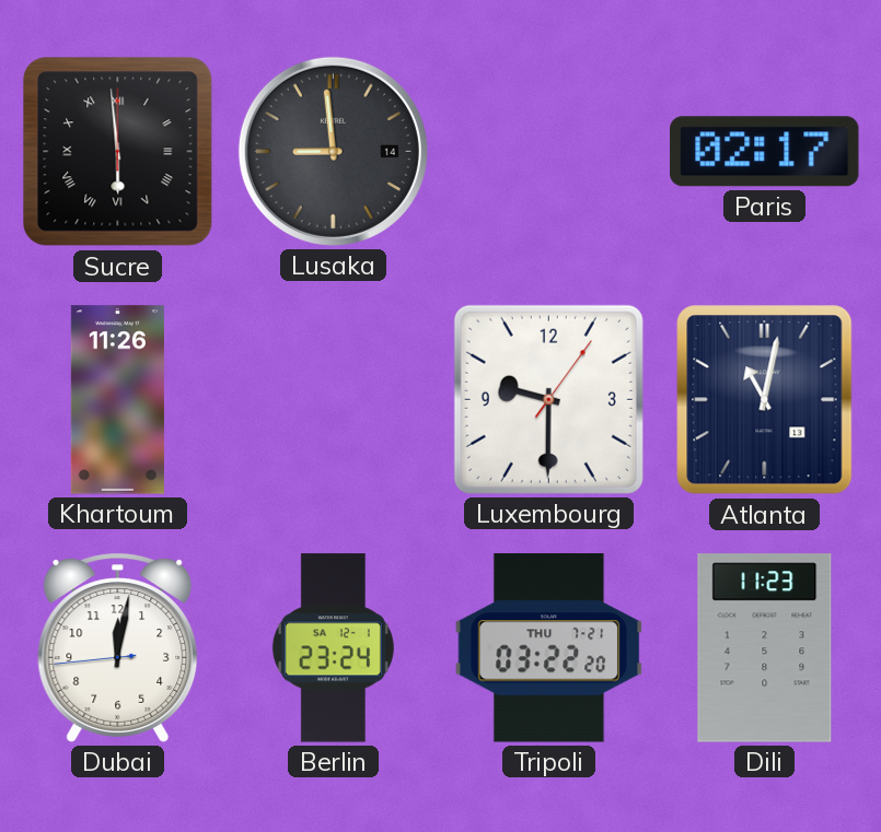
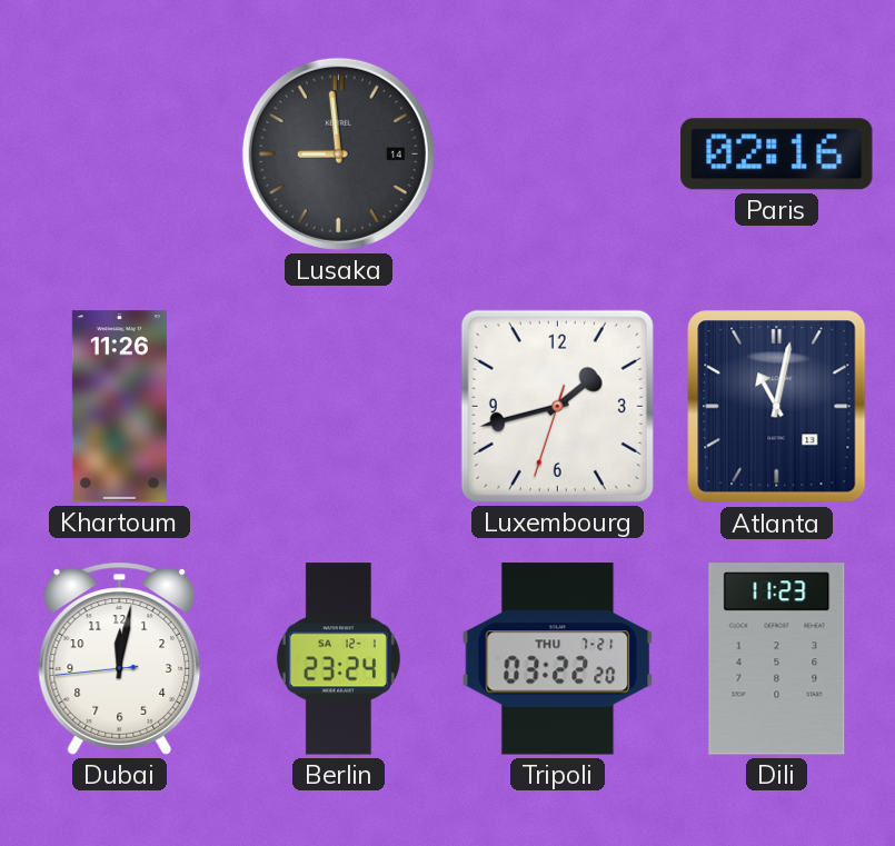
Sucre: 5:59 -> none (118, 152)
Paris: 02:17 -> 02:16 (777, 155)
Luxembourg: 9:30 -> 1:42 (557, 406)
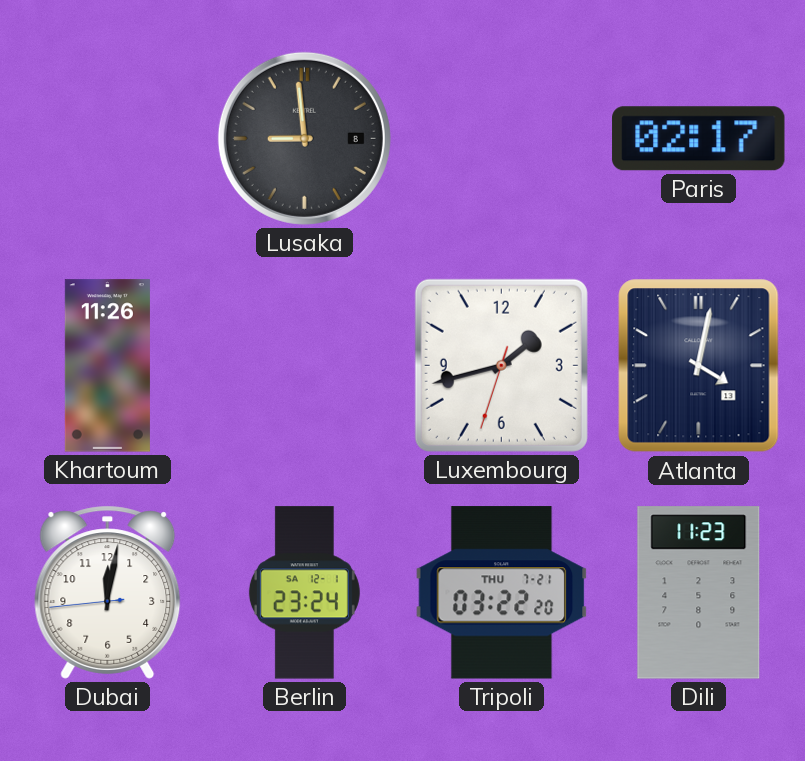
Lusaka date: 14 -> 8 (304, 138)
Paris: 02:16 -> 02:17 (699, 139)
Atlanta: 11:02 -> 4:02 (699, 366)
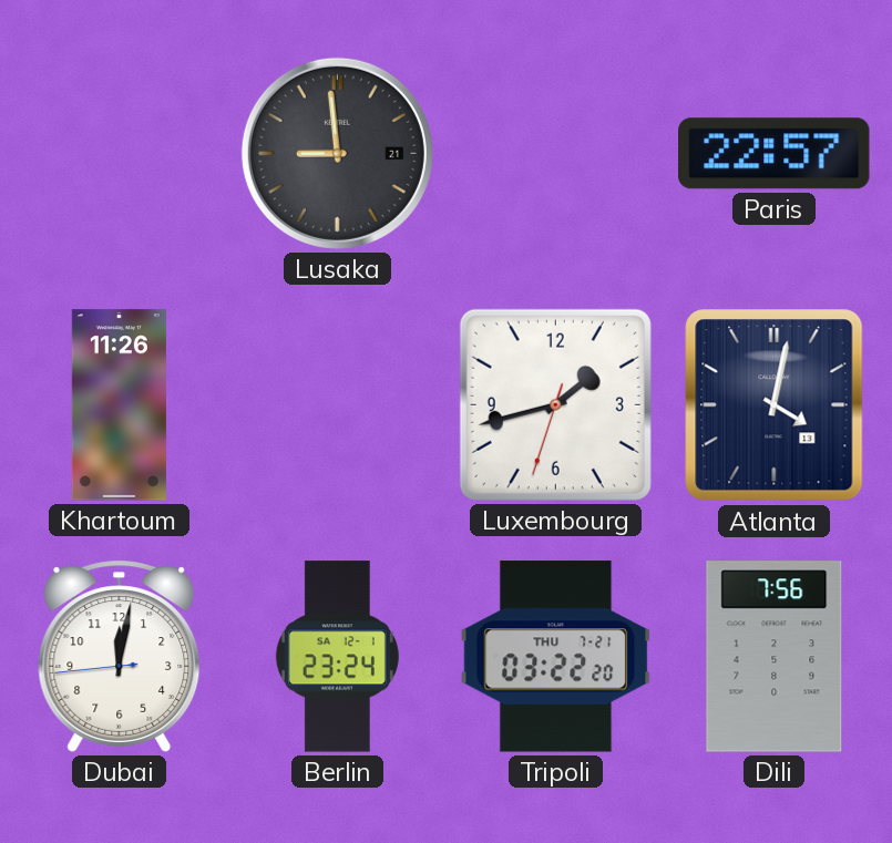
Lusaka date: 8 -> 21 (337, 153)
Paris: 02:17 -> 22:57 (775, 154)
Dili: 11:23 -> 7:56 (775, 657)
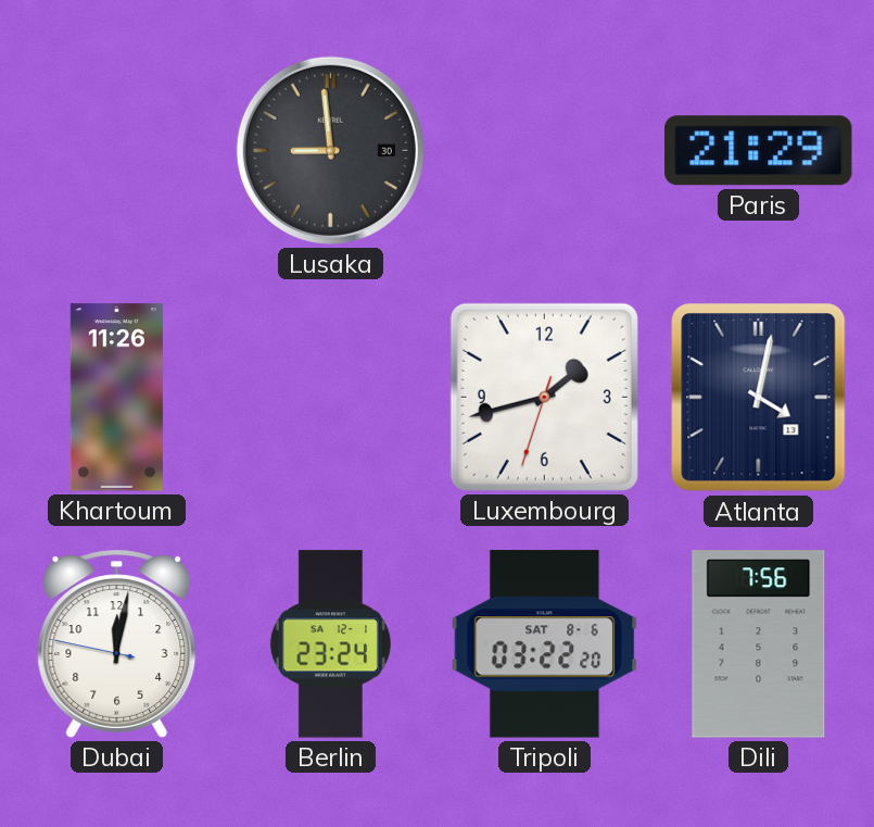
Lusaka date: 21 -> 30 (330, 150)
Paris: 22:57 -> 21:29 (759, 151)
Dubai: 12:01:44 -> 12:01:47 (117, 643)
Tripoli date: THU 7-21 -> SAT 8-6 (545, 644)
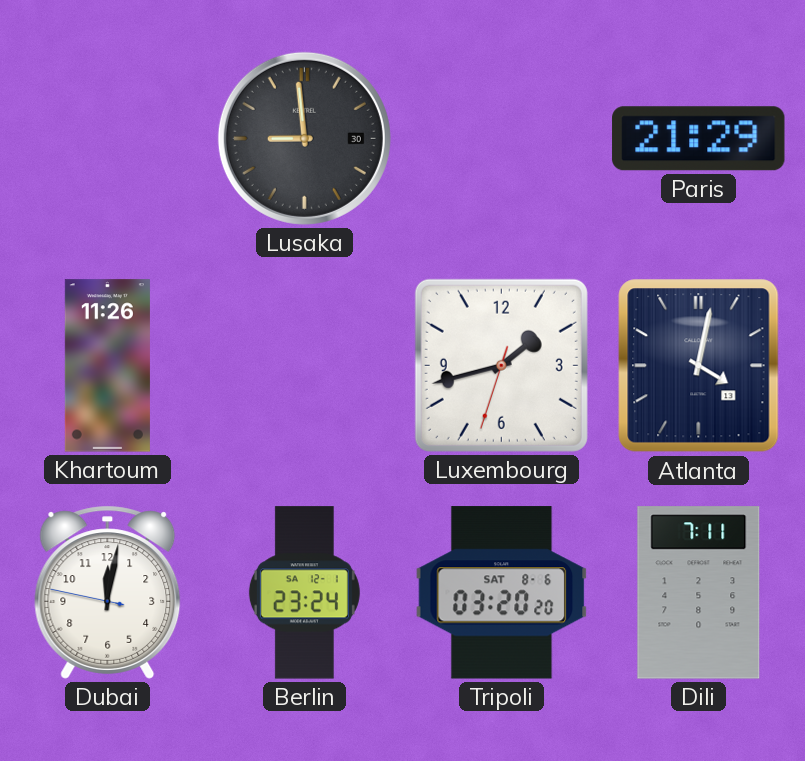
Tripoli: 03:22 -> 03:20 (502, 593)
Dili: 7:56 -> 7:11 (699, 593)
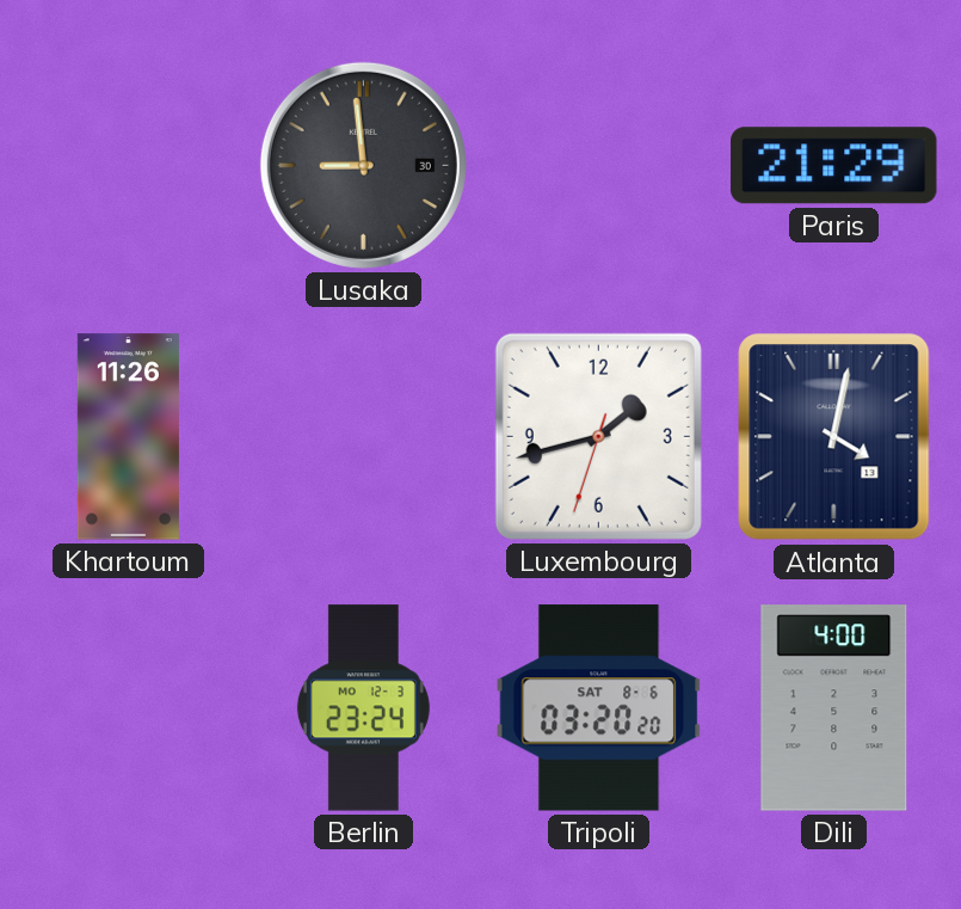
Dubai: 12:01 -> none (108, 592)
Berlin date: SA 12-1 -> MO 12-3 (363, 708)
Dili: 7:11 -> 4:00 (834, 708)
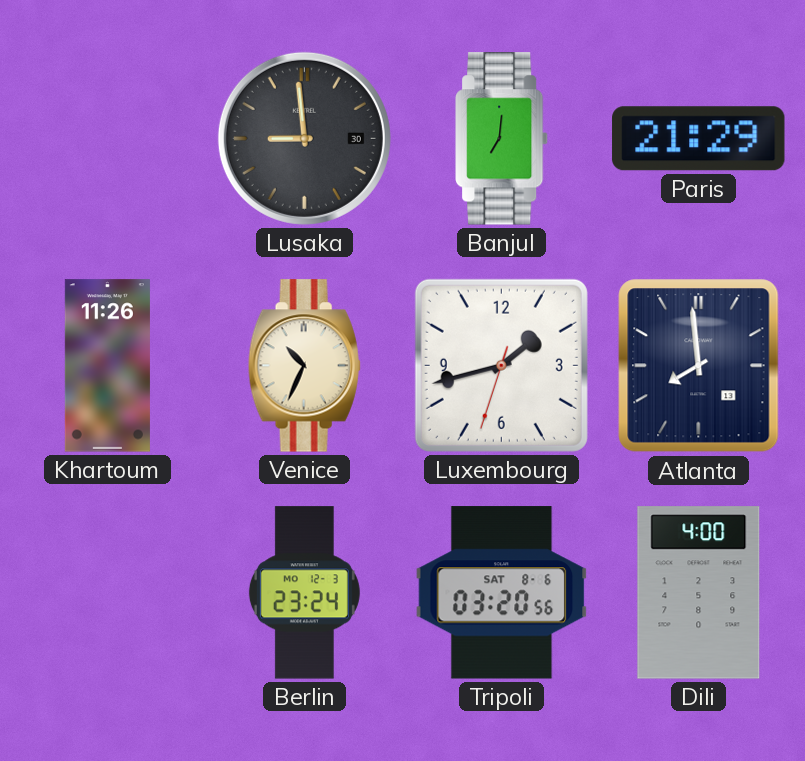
Banjul: none -> 7:01 (502, 139)
Venice: none -> 10:34 (304, 366)
Atlanta: 4:02 -> 7:59 (699, 366)
Tripoli: 03:20:20 -> 03:20:56 (502, 593)
